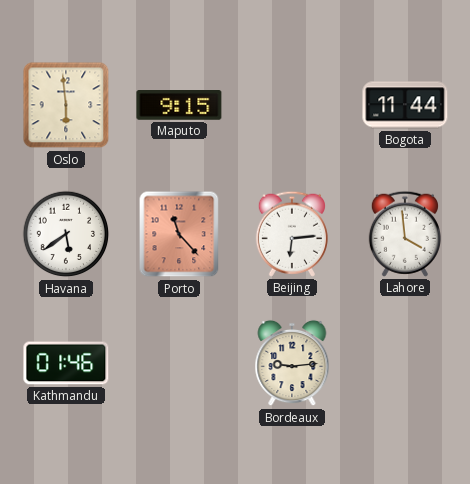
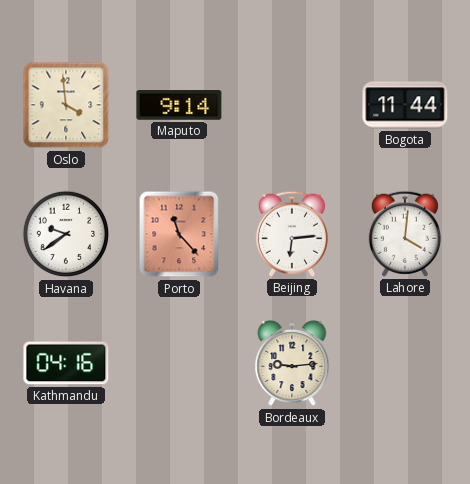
Oslo: 5:59 -> 3:59 (66, 105)
Maputo: 9:15 -> 9:14 (179, 106)
Havana: 5:39 -> 9:39 (66, 234)
Lahore: 3:59 -> 4:01 (405, 234)
Kathmandu: 01:46 -> 04:16 (66, 363)
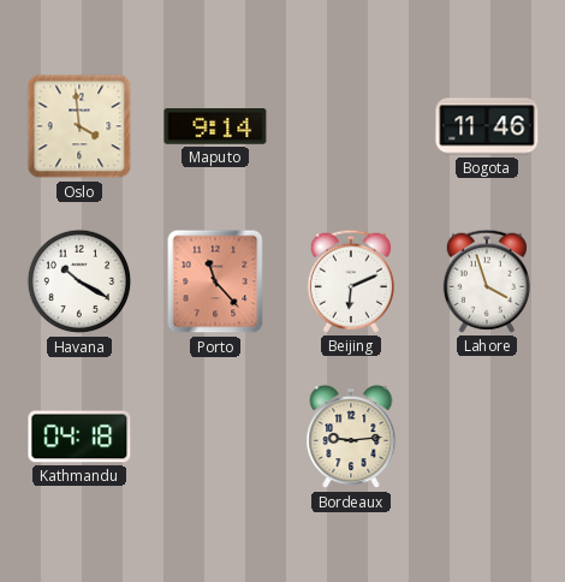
Bogota: 11:44 -> 11:46 (487, 126)
Havana: 9:39 -> 10:20 (79, 281)
Beijing: 6:14 -> 6:11 (351, 281)
Lahore: 4:01 -> 3:57 (487, 281)
Kathmandu: 04:16 -> 04:18 (79, 437)
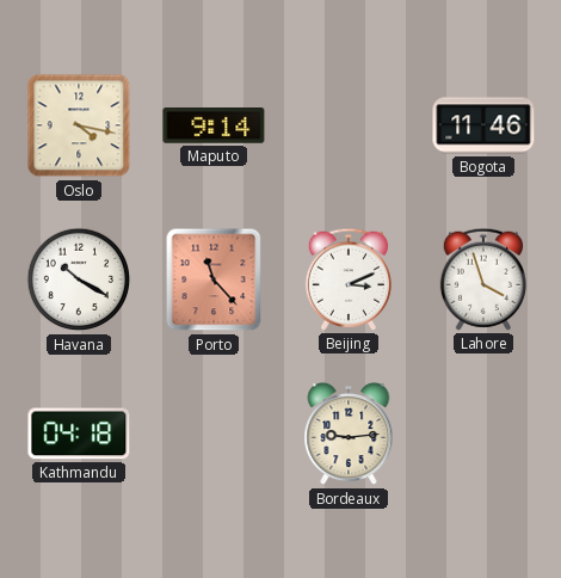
Oslo: 3:59 -> 4:17 (79, 125)
Beijing: 6:11 -> 3:11 (349, 279)
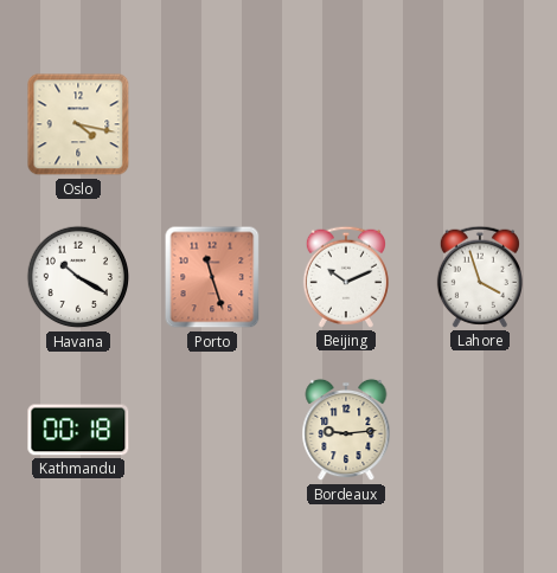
Maputo: 9:14 -> none (214, 127)
Bogota: 11:46 -> none (483, 125)
Porto: 11:23 -> 11:27 (212, 277)
Beijing: 3:11 -> 10:11 (346, 277)
Kathmandu: 04:18 -> 00:18 (78, 430)
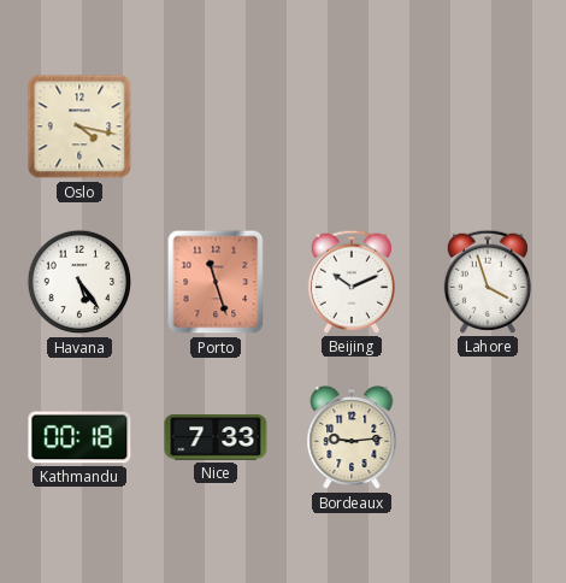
Havana: 10:20 -> 5:24 (79, 282)
Nice: none -> 7:33 (216, 437)
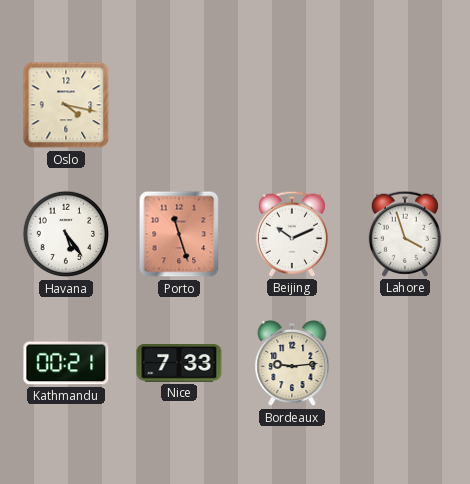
Kathmandu: 00:18 -> 00:21 (66, 363)
